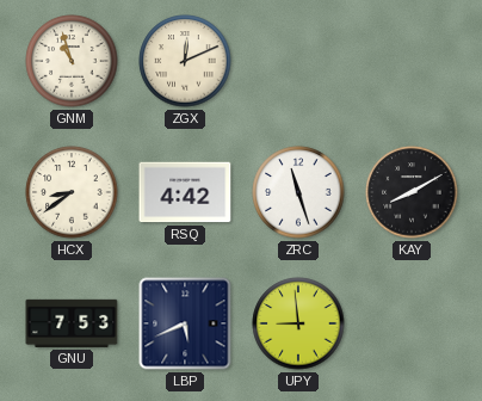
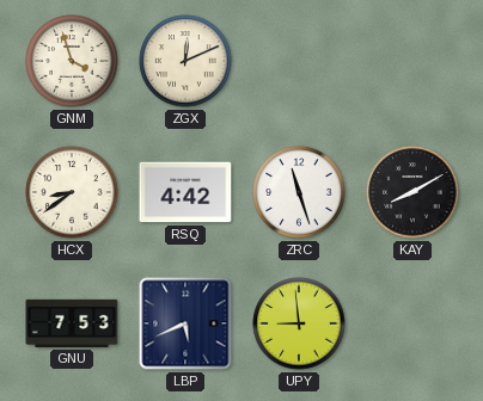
GNM: 10:57 -> 3:57 (72, 61)
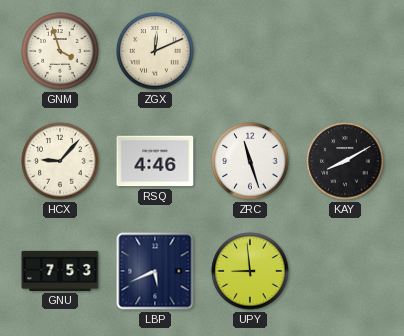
HCX: 8:39 -> 9:07 (60, 161)
RSQ: 4:42 -> 4:46 (155, 161)
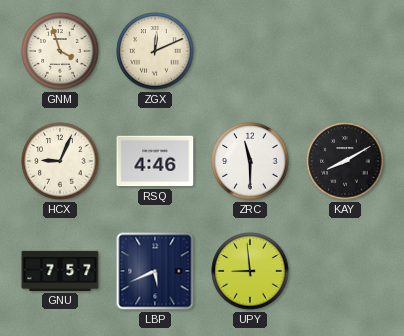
HCX: 9:07 -> 9:04 (60, 161)
ZRC: 11:27 -> 11:30 (250, 161)
GNU: 7:53 -> 7:57 (60, 271)
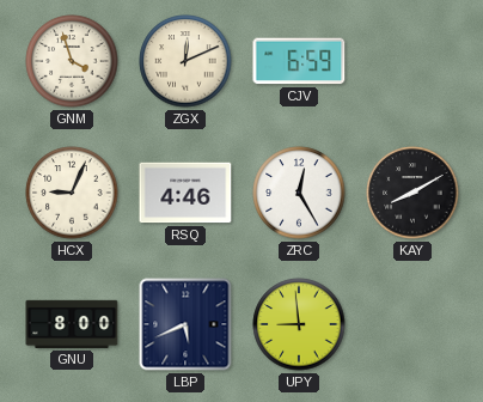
CJV: none -> 6:59 (299, 61)
ZRC: 11:30 -> 12:25 (299, 193)
GNU: 7:57 -> 8:00 (72, 324)
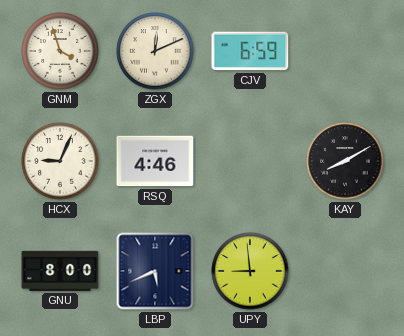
ZRC: 12:25 -> none (299, 193)
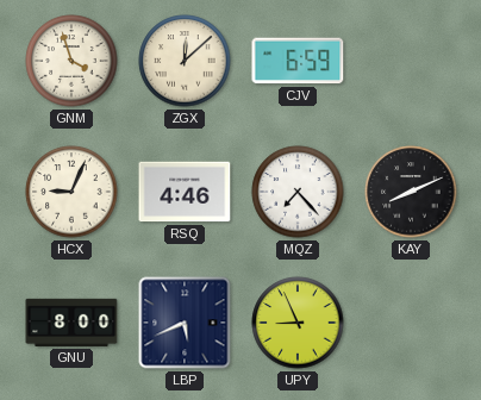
ZGX: 12:11 -> 12:08 (185, 61)
MQZ: none -> 7:23 (298, 192)
KAY: 8:10 -> 8:11 (411, 192)
UPY: 8:59 -> 8:56 (298, 323)
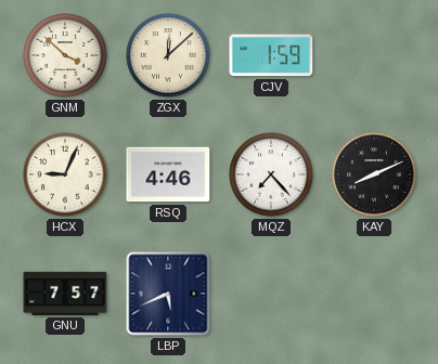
GNM: 3:57 -> 3:52 (65, 55)
CJV: 6:59 -> 1:59 (271, 55)
GNU: 8:00 -> 7:57 (65, 294)
UPY: 8:56 -> none (298, 323)
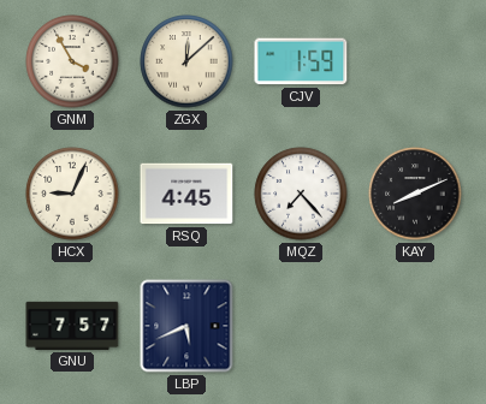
GNM: 3:52 -> 3:55 (72, 61)
RSQ: 4:46 -> 4:45 (186, 194)
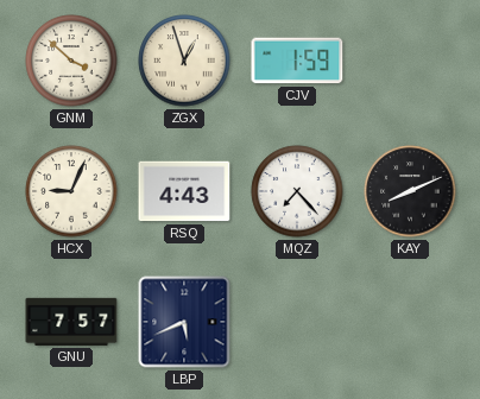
GNM: 3:55 -> 3:52 (71, 61)
ZGX: 12:08 -> 12:57 (184, 61)
RSQ: 4:45 -> 4:43 (184, 191)
